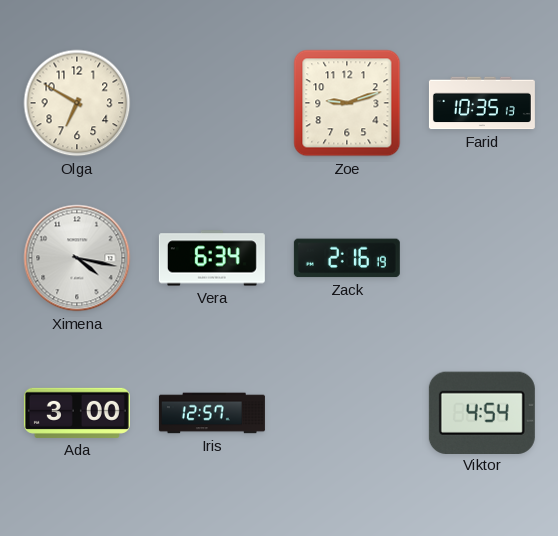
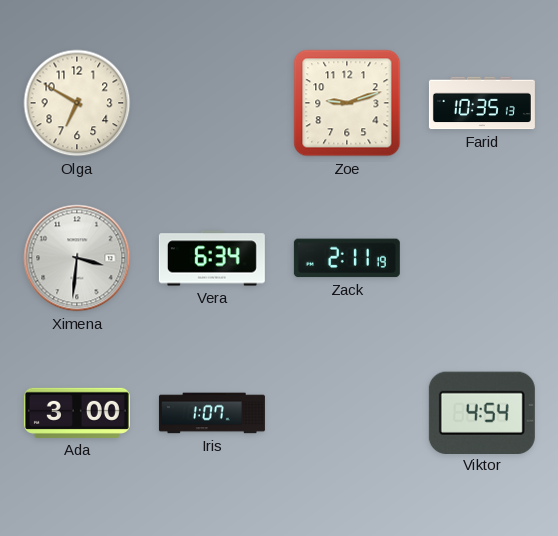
Ximena: 4:17 -> 3:31 (77, 258)
Zack: 2:16 -> 2:11 (347, 258)
Iris: 12:57 -> 1:07 (212, 413)
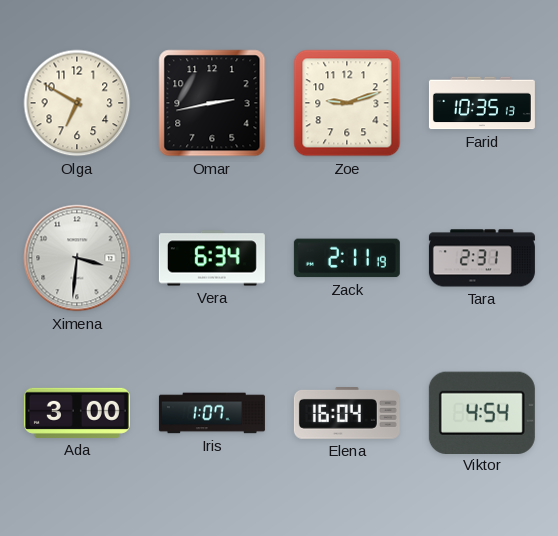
Omar: none -> 2:43 (212, 103)
Tara: none -> 2:31 (482, 258)
Elena: none -> 16:04 (347, 414)
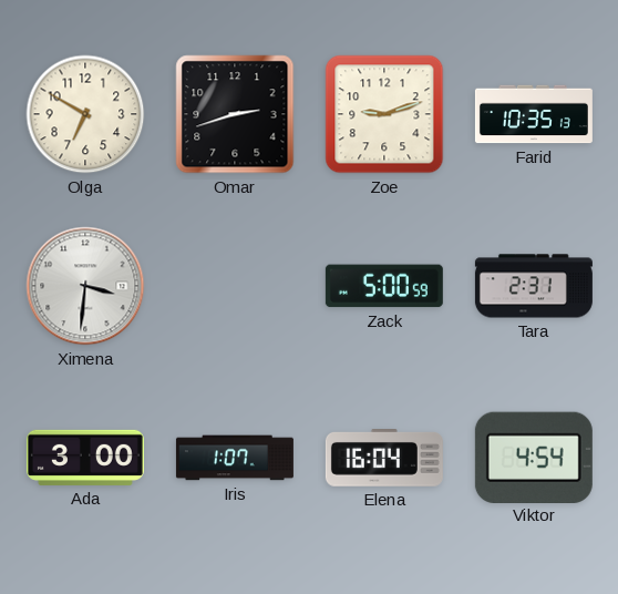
Omar: 2:43 -> 2:42 (235, 114)
Vera: 6:34 -> none (212, 258)
Zack: 2:11 -> 5:00 (384, 286)
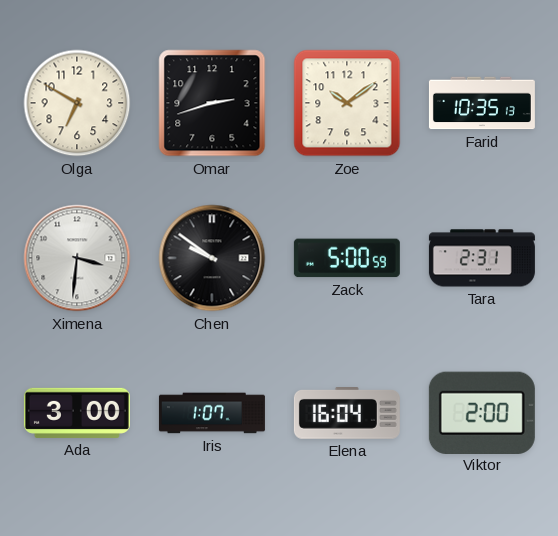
Zoe: 9:12 -> 10:09 (347, 103)
Chen: none -> 9:51 (212, 258)
Viktor: 4:54 -> 2:00 (482, 412)
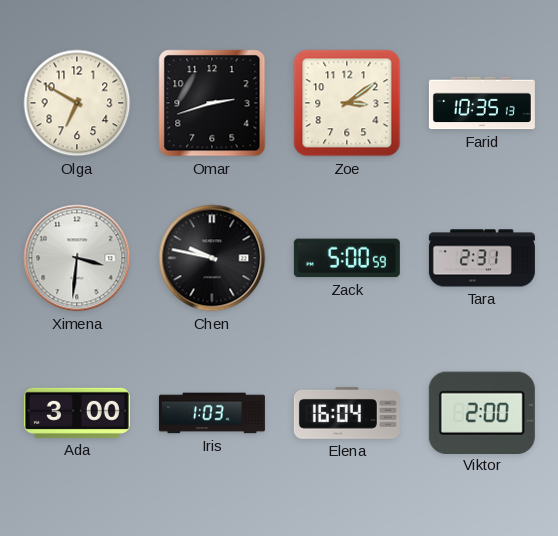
Zoe: 10:09 -> 3:09 (347, 103)
Chen: 9:51 -> 9:47 (212, 258)
Iris: 1:07 -> 1:03 (212, 413)
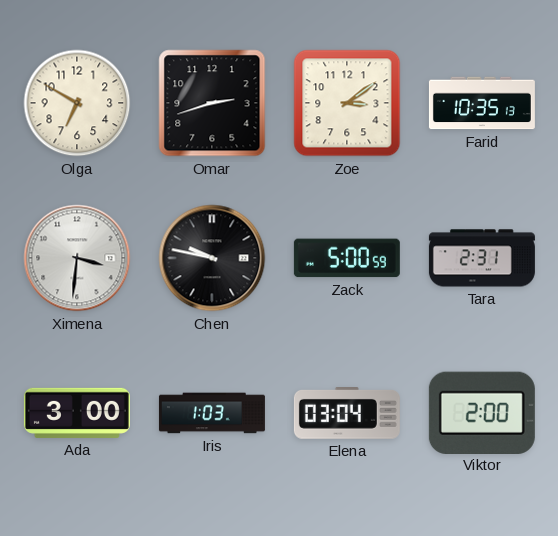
Elena: 16:04 -> 03:04 (347, 414)
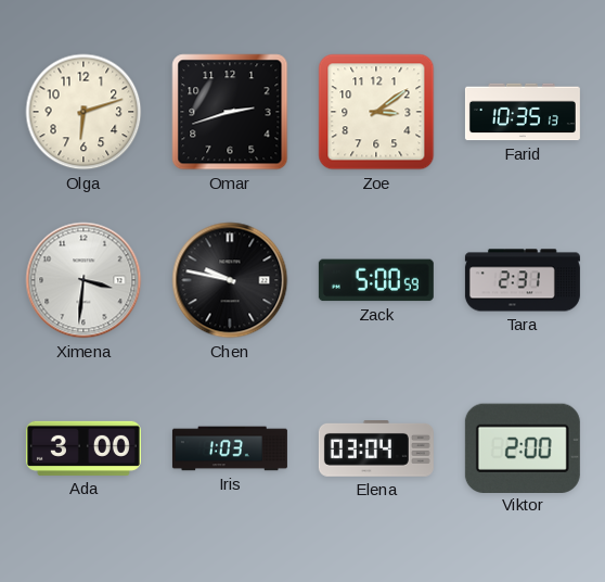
Olga: 6:50 -> 6:12 (83, 112)
